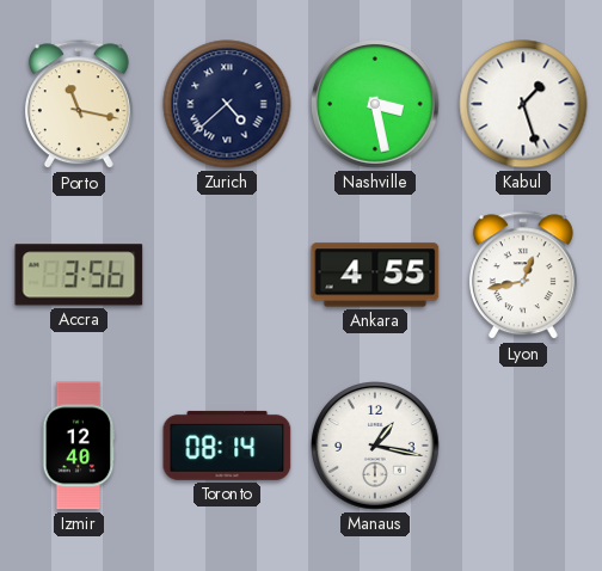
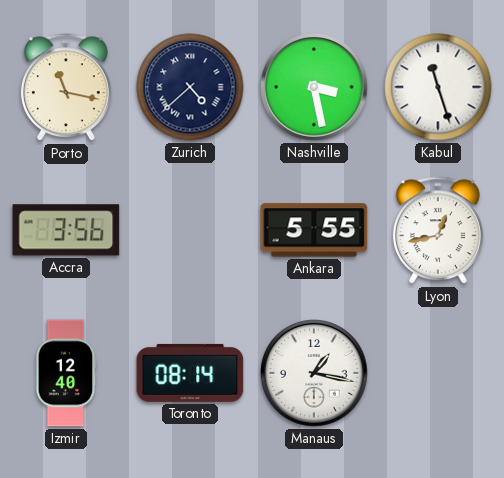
Kabul: 1:27 -> 11:27 (438, 87)
Ankara: 4:55 -> 5:55 (314, 230)
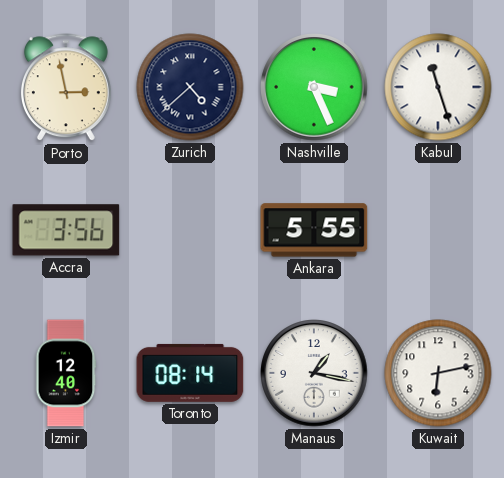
Porto: 11:17 -> 2:58 (66, 88)
Nashville: 3:28 -> 3:26 (314, 87)
Lyon: 12:43 -> none (438, 231)
Kuwait: none -> 6:13 (438, 373)
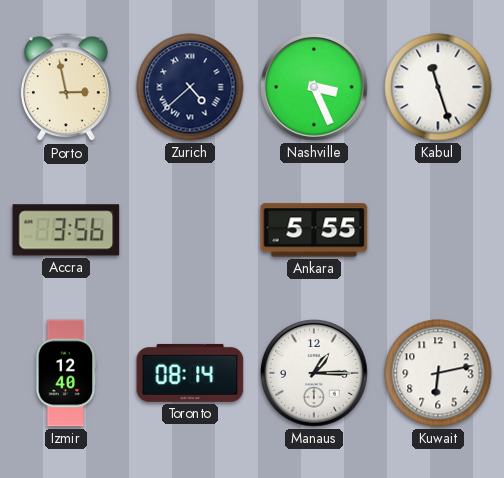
Manaus: 1:17 -> 1:15 (314, 373)
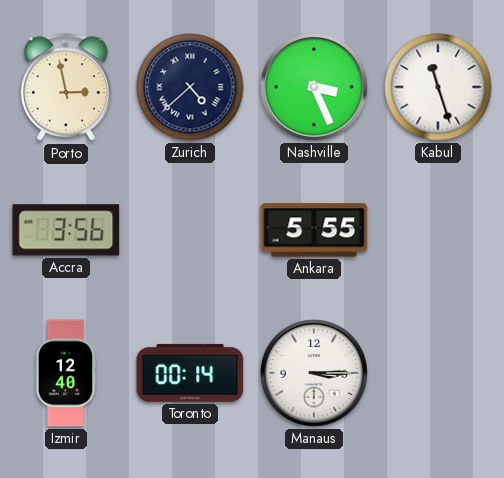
Toronto: 08:14 -> 00:14 (190, 373)
Manaus: 1:15 -> 3:15 (314, 373)
Kuwait: 6:13 -> none (438, 373)
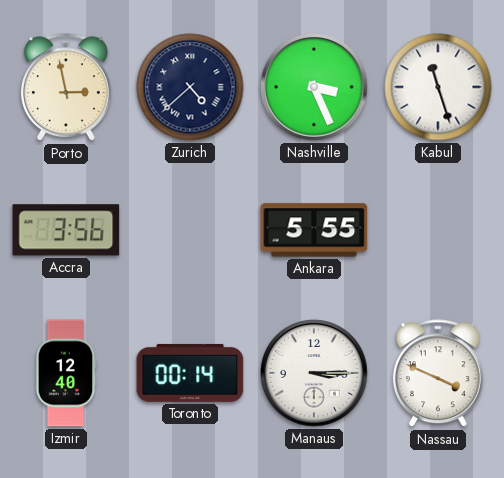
Nassau: none -> 3:49 (438, 374)
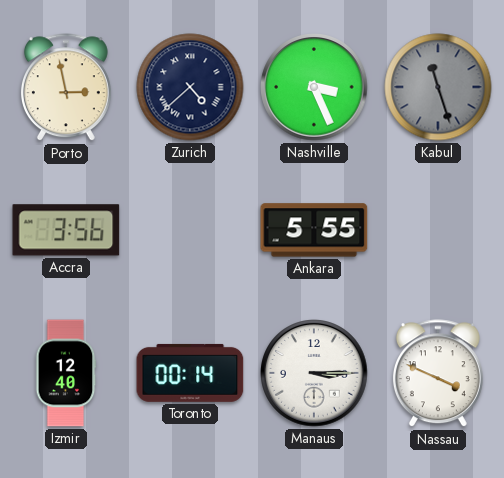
Kabul dial: white -> grey (438, 87)
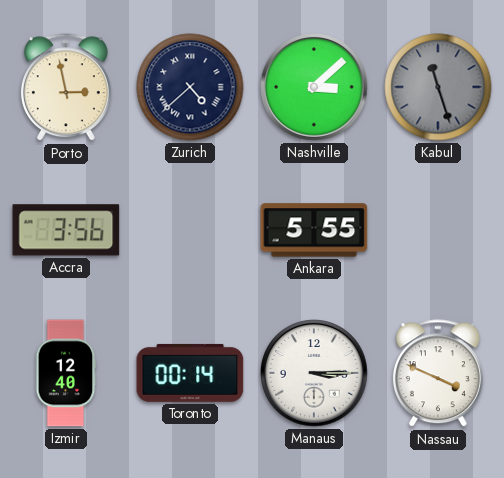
Nashville: 3:26 -> 3:08 (314, 87)
